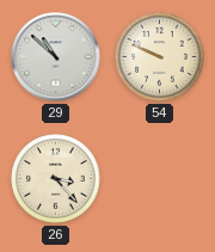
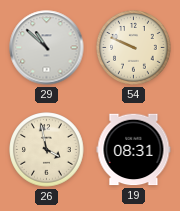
26: 3:23 -> 3:58 (47, 150)
19: none -> 08:31 (134, 150)
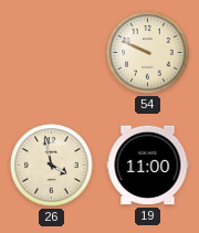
29: 10:52 -> none (47, 48)
19: 08:31 -> 11:00 (148, 166)
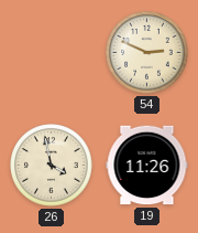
54: 9:49 -> 2:49 (147, 53)
19: 11:00 -> 11:26 (147, 166)
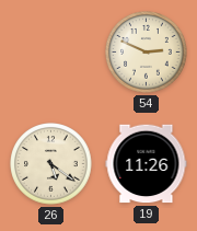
26: 3:58 -> 5:21 (51, 164)
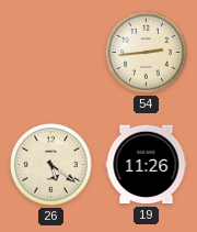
54: 2:49 -> 2:44 (147, 53)
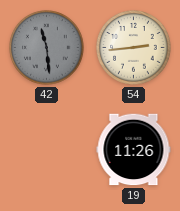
42: none -> 11:29 (47, 48)
26: 5:21 -> none (51, 165)
